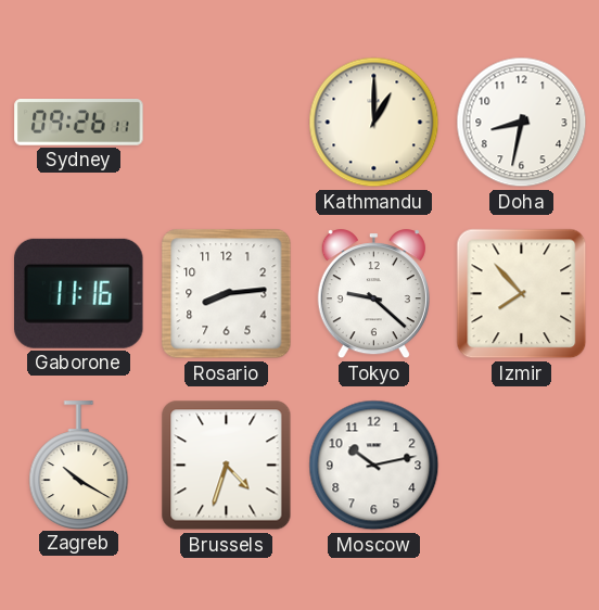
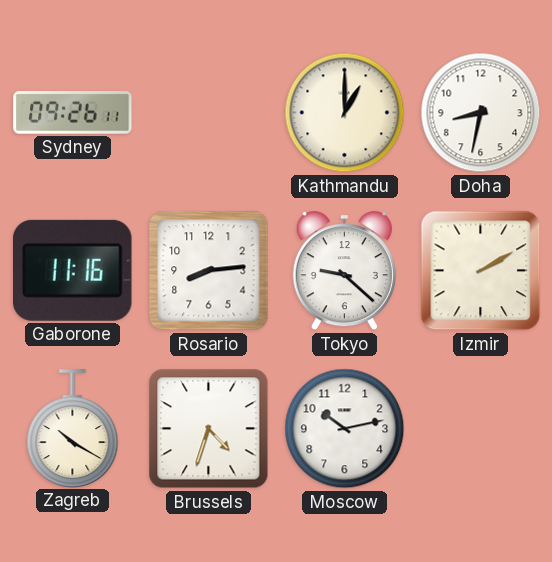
Izmir: 7:53 -> 2:10 (481, 271)
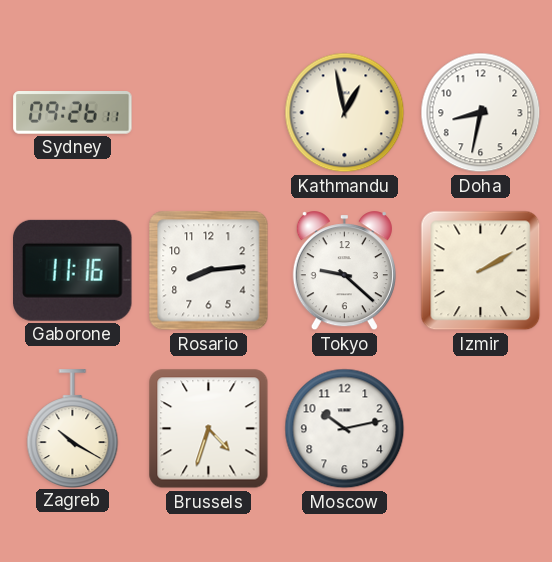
Kathmandu: 1:00 -> 12:58 (345, 113)
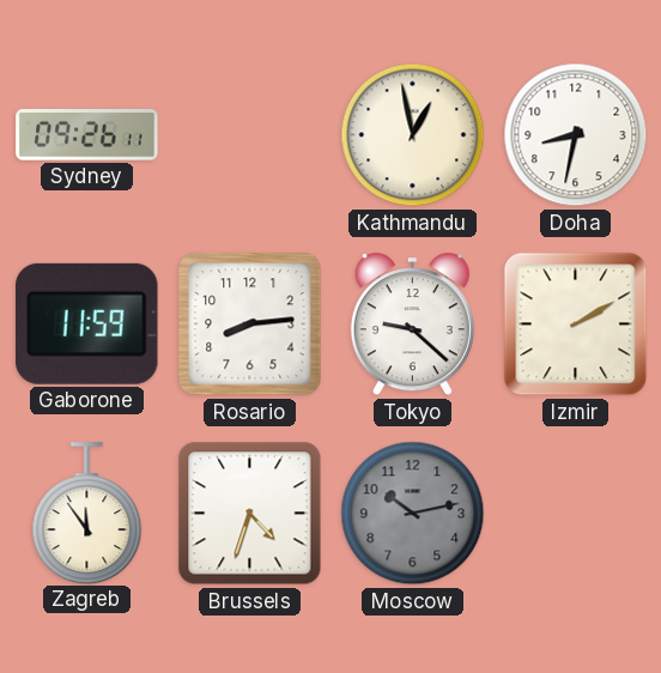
Gaborone: 11:16 -> 11:59 (87, 323)
Zagreb: 10:20 -> 11:54 (87, 513)
Moscow dial: white -> grey (413, 514)
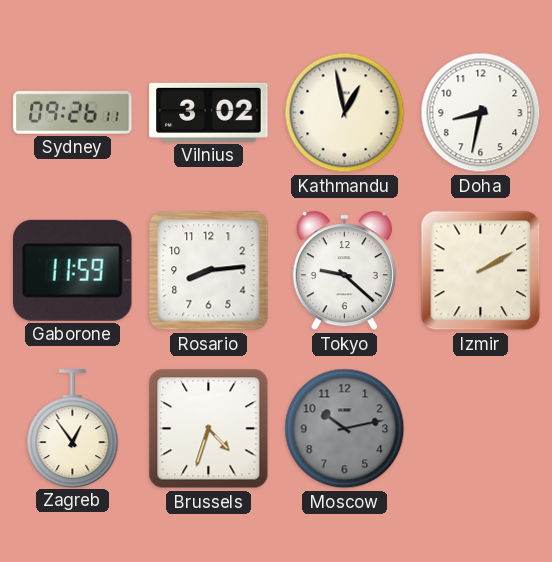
Vilnius: none -> 3:02 (209, 112)
Zagreb: 11:54 -> 12:54 (73, 428)
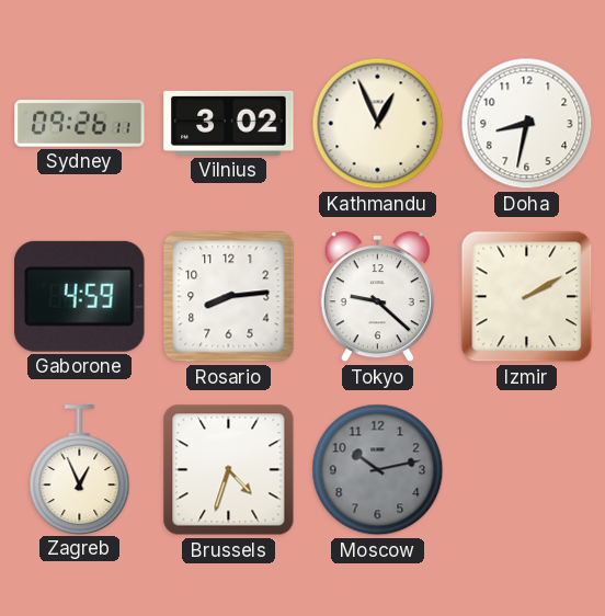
Kathmandu: 12:58 -> 12:56 (378, 124)
Gaborone: 11:59 -> 4:59 (80, 296)
Zagreb: 12:54 -> 12:56 (80, 469)
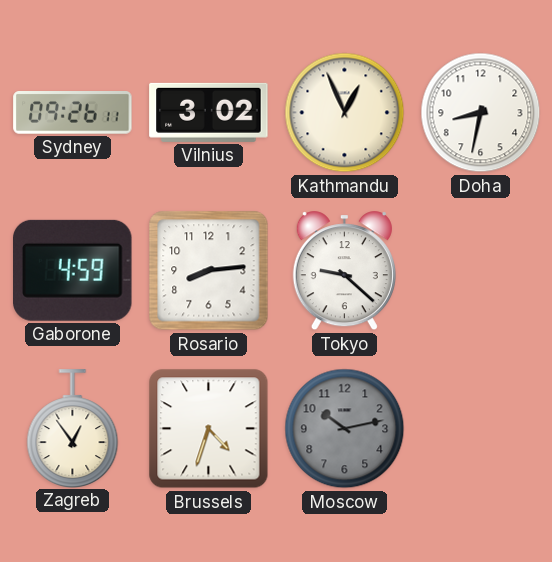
Izmir: 2:10 -> none (527, 297)
Zagreb: 12:56 -> 12:54 (73, 428)
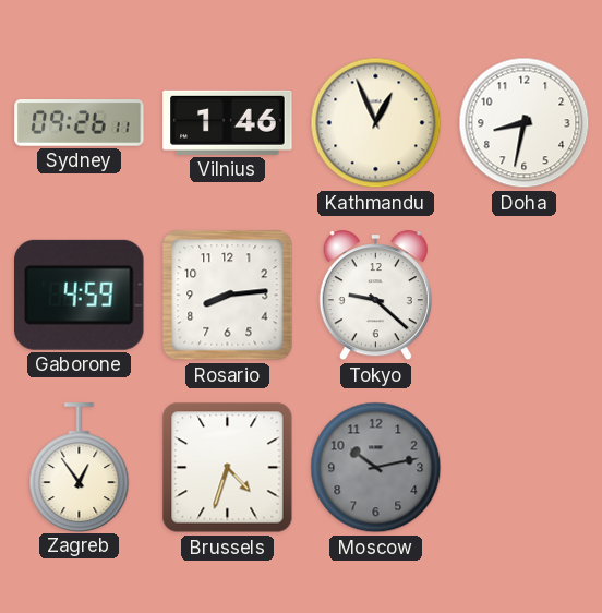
Vilnius: 3:02 -> 1:46 (228, 122)
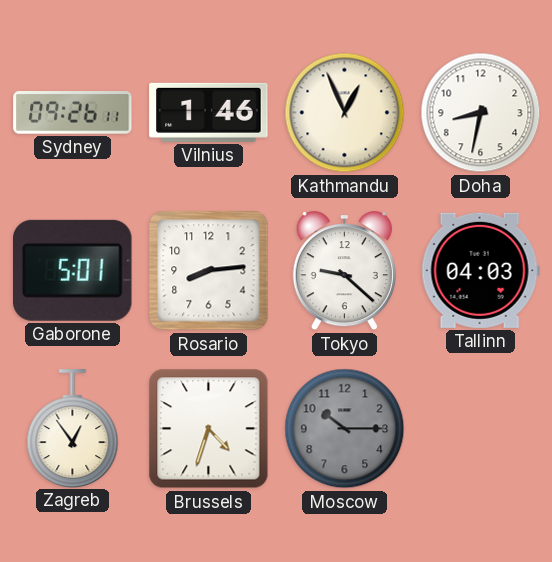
Gaborone: 4:59 -> 5:01 (73, 270)
Tallinn: none -> 04:03 (480, 270)
Moscow: 10:13 -> 10:15 (345, 429)
